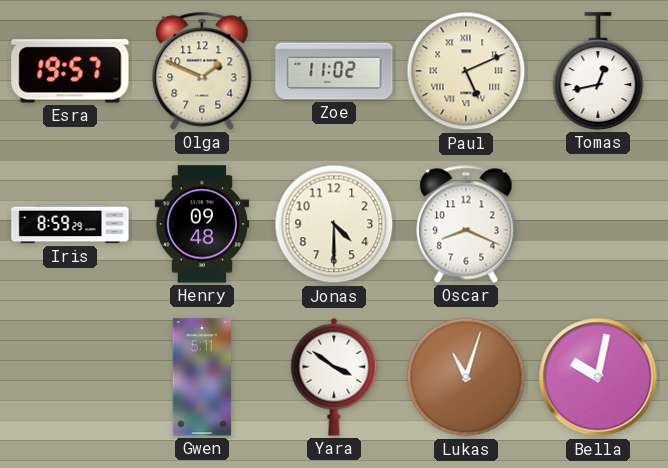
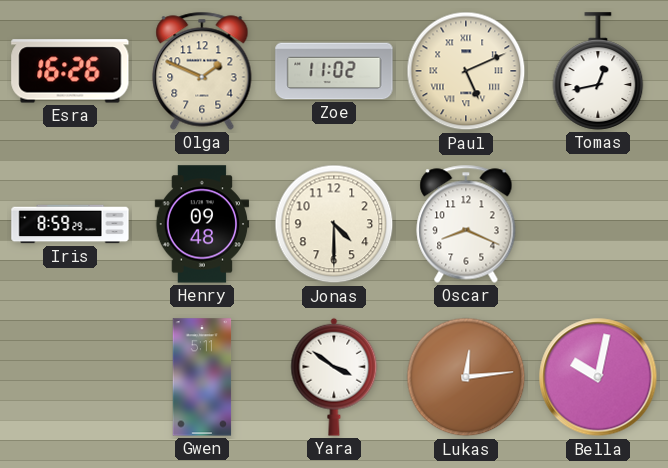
Esra: 19:57 -> 16:26 (70, 71)
Lukas: 11:03 -> 12:14 (466, 377)
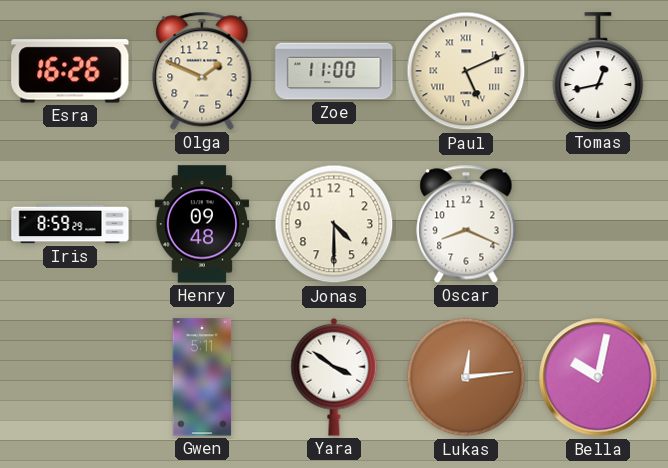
Zoe: 11:02 -> 11:00 (334, 71)
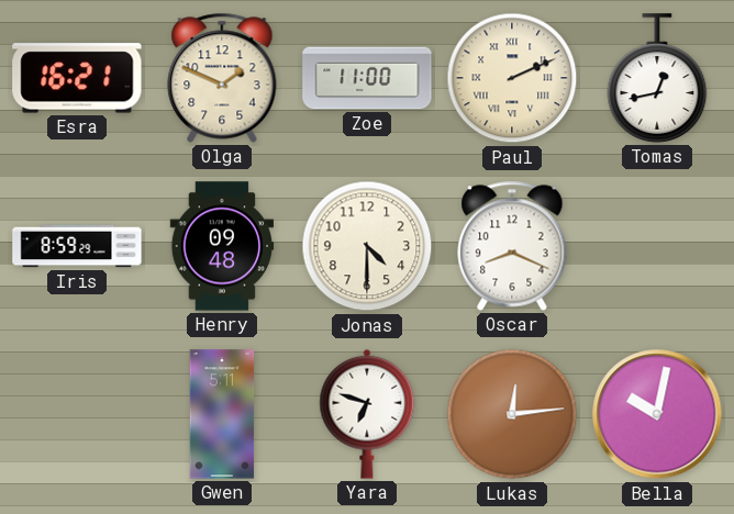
Esra: 16:26 -> 16:21 (77, 78)
Paul: 5:11 -> 2:11 (512, 78)
Yara: 3:51 -> 6:48 (367, 414)
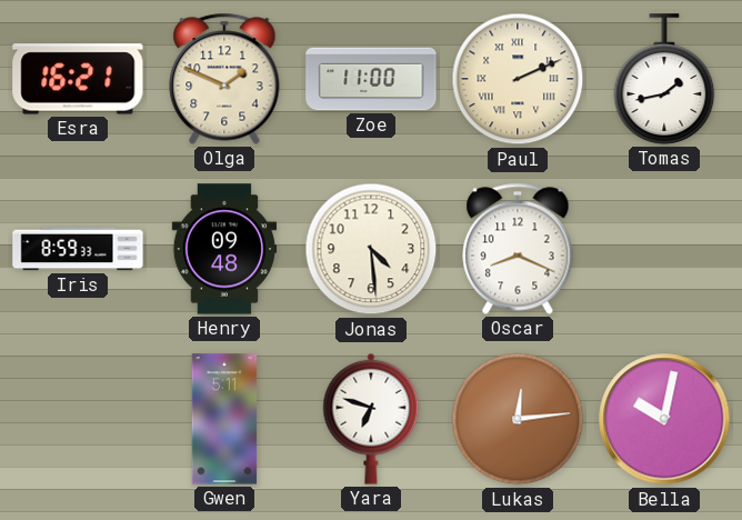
Tomas: 12:43 -> 1:43 (664, 79)
Iris: 8:59:29 -> 8:59:33 (78, 249)
Jonas: 4:30 -> 4:29 (371, 249)
